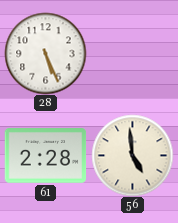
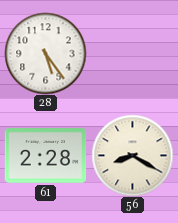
28: 5:26 -> 5:24 (45, 53)
56: 4:59 -> 8:20 (132, 155)
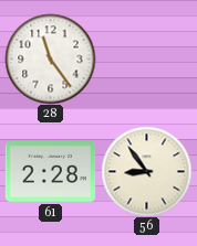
28: 5:24 -> 11:24 (50, 58)
56: 8:20 -> 8:54 (146, 171)
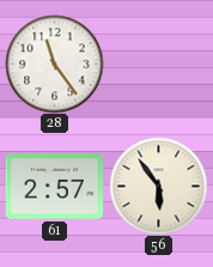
61: 2:28 -> 2:57 (54, 187)
56: 8:54 -> 5:54 (158, 186)
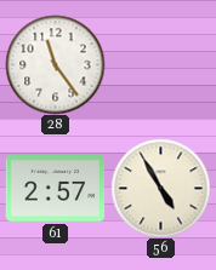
56: 5:54 -> 4:55 (160, 188)
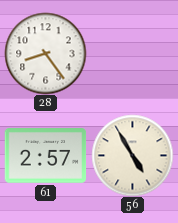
28: 11:24 -> 8:24 (45, 53)
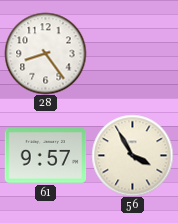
61: 2:57 -> 9:57 (45, 156)
56: 4:55 -> 3:55 (132, 155)
